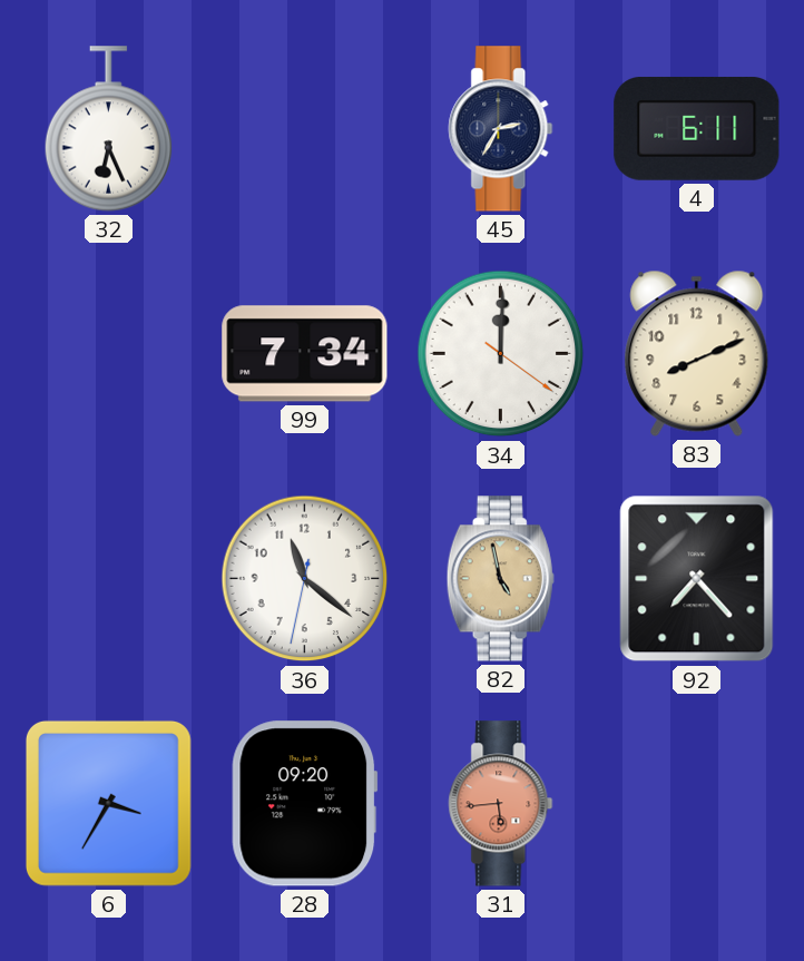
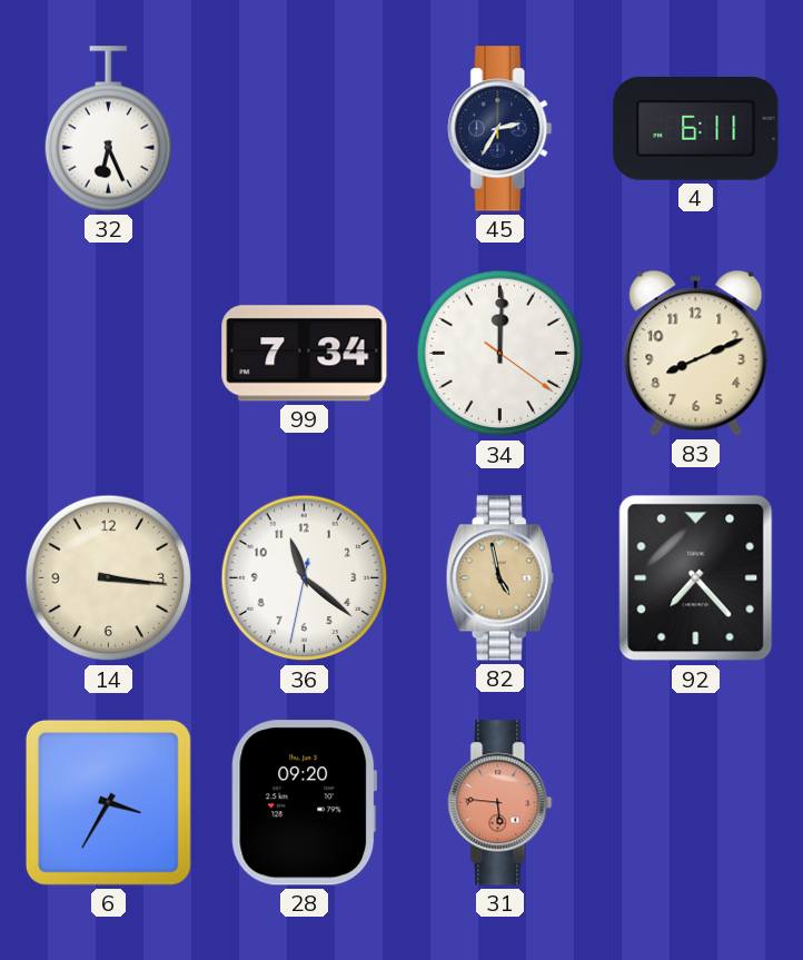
14: none -> 3:16 (109, 578)
31: 5:44 -> 5:46 (500, 803)
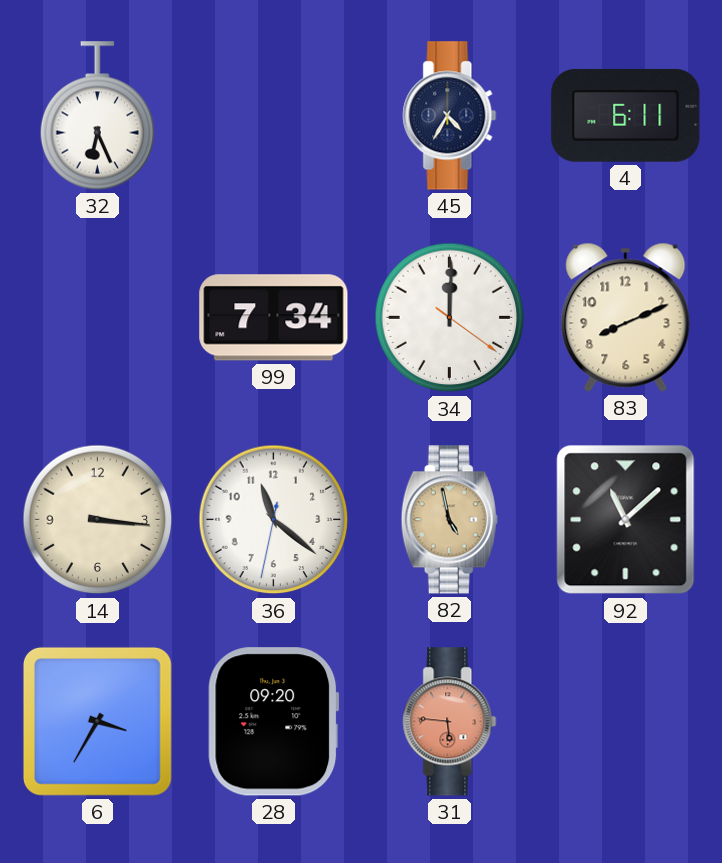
45: 2:35 -> 4:35 (450, 116)
92: 7:23 -> 11:08 (626, 520)
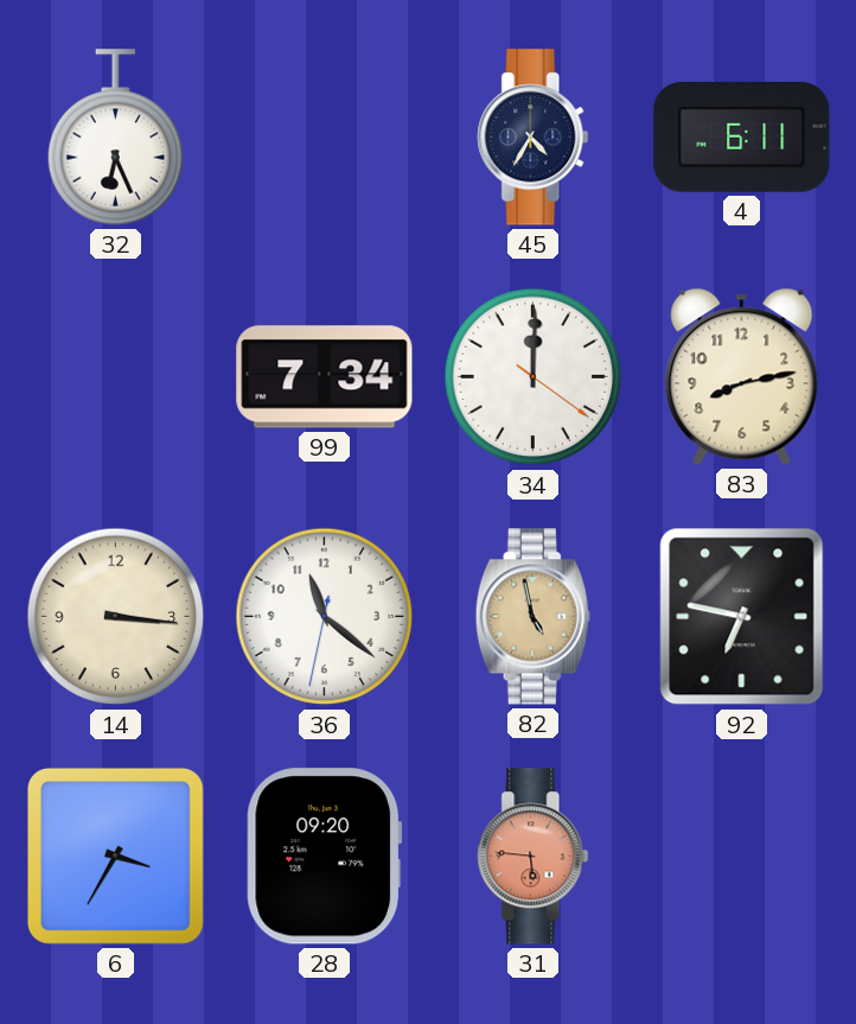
83: 8:11 -> 8:13 (742, 376)
92: 11:08 -> 6:47 (742, 617)
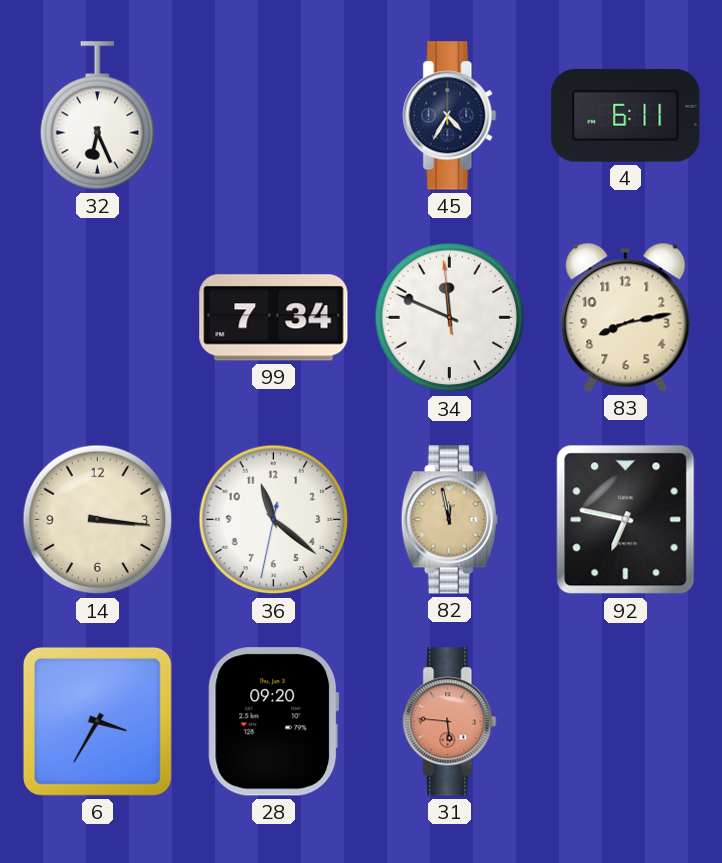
34: 12:00 -> 11:48 (450, 318)
82: 4:58 -> 11:58 (449, 520)
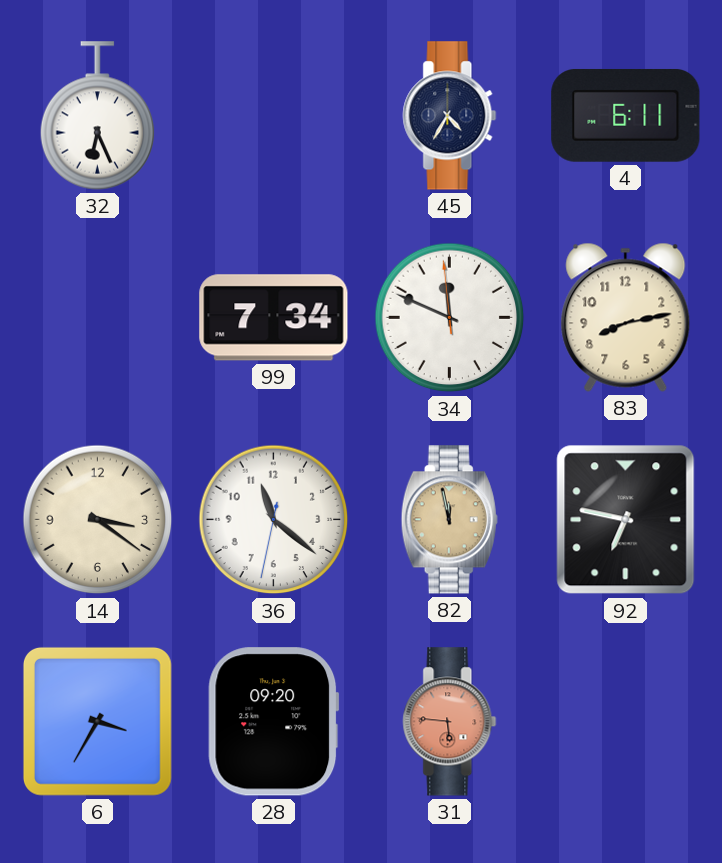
14: 3:16 -> 3:21 (98, 520)
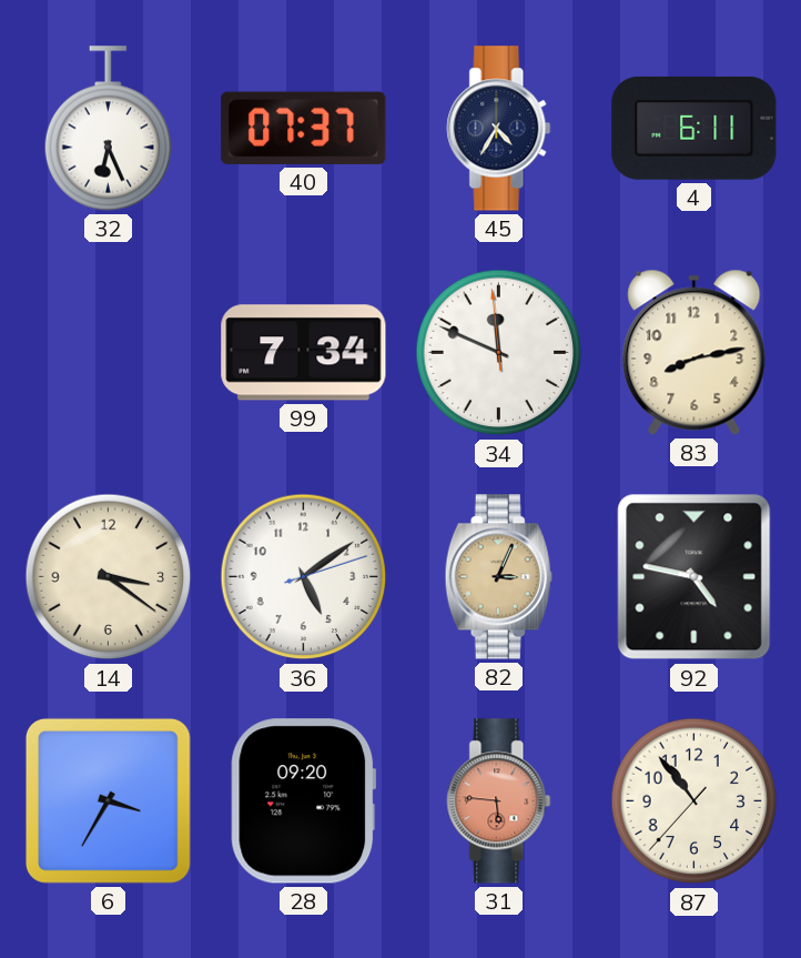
40: none -> 07:37 (304, 128)
36: 11:21 -> 5:09 (304, 577)
82: 11:58 -> 3:04 (498, 577)
92: 6:47 -> 4:47 (694, 577)
87: none -> 10:53 (694, 801)
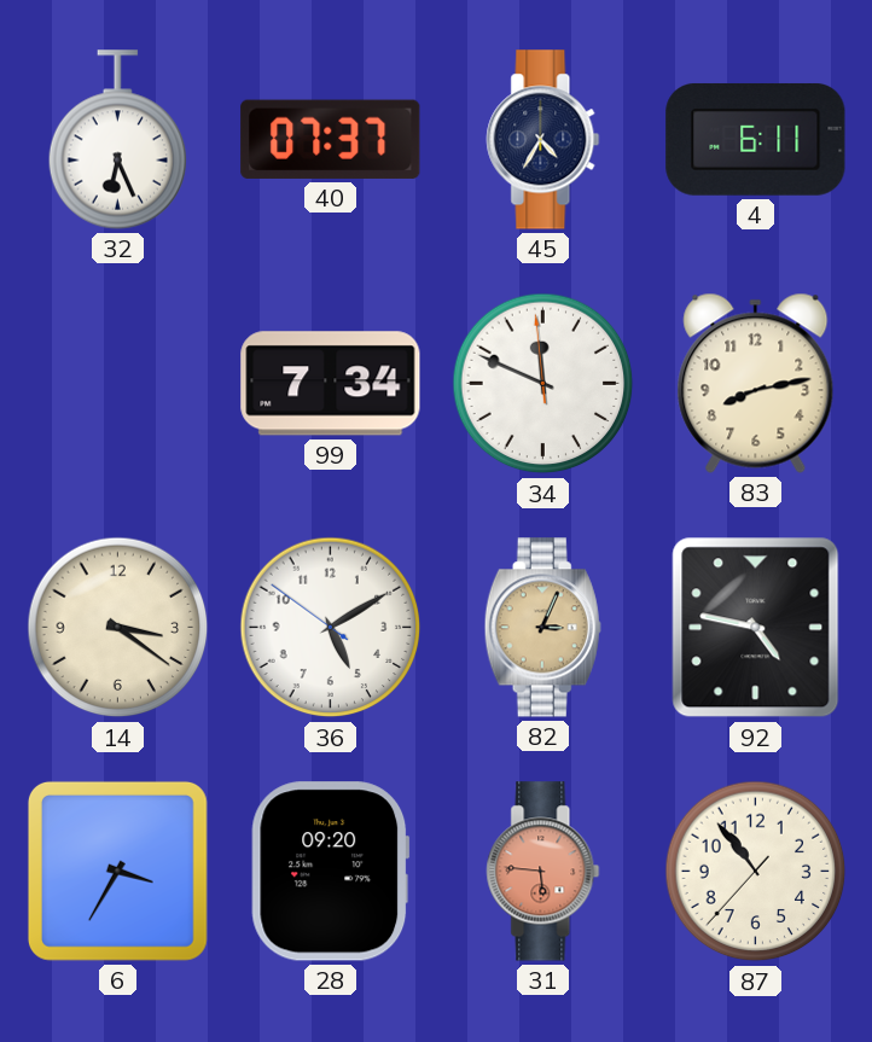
36: 5:09:12 -> 5:09:51 (331, 628)
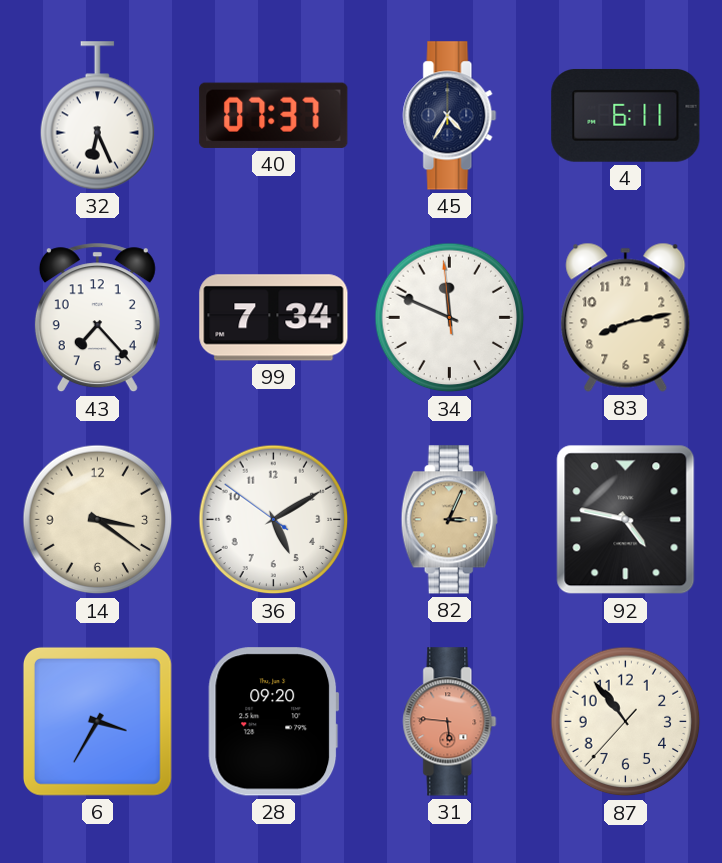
43: none -> 7:23 (97, 318)
